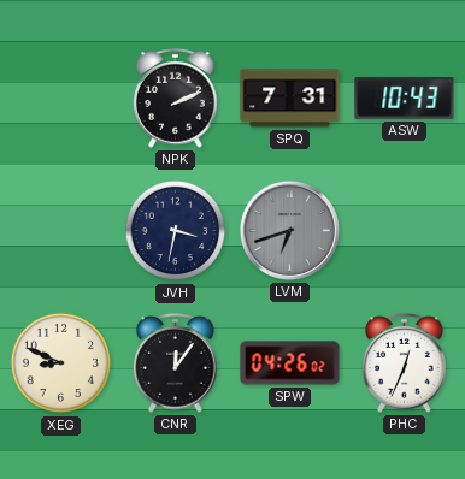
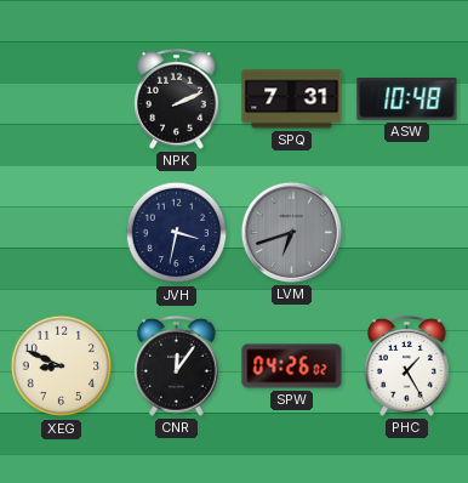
ASW: 10:43 -> 10:48 (407, 100)
PHC: 12:34 -> 1:25 (407, 366)
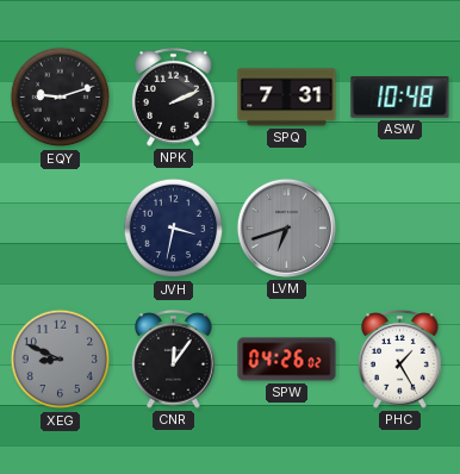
EQY: none -> 9:12 (61, 98)
XEG dial: cream -> grey (61, 360)
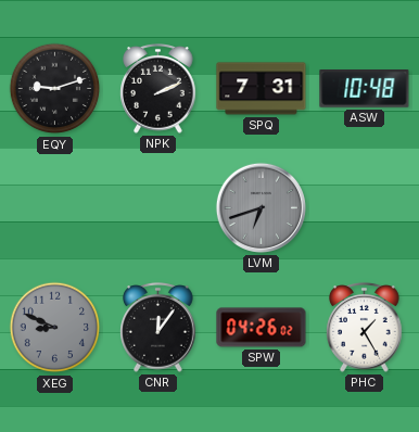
JVH: 3:32 -> none (174, 229)
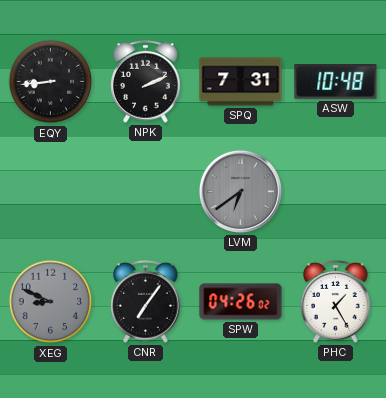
EQY: 9:12 -> 8:44 (51, 82)
LVM: 6:42 -> 6:39 (240, 191)
CNR: 12:06 -> 7:06 (146, 302)
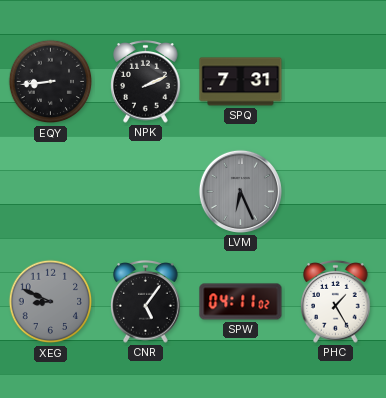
ASW: 10:48 -> none (336, 82)
LVM: 6:39 -> 6:26 (240, 191)
CNR: 7:06 -> 5:06 (146, 302)
SPW: 04:26 -> 04:11 (241, 302)
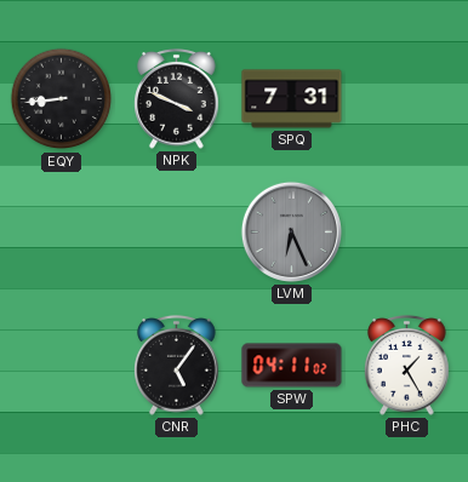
NPK: 2:11 -> 3:49 (177, 99)
XEG: 8:49 -> none (51, 302)
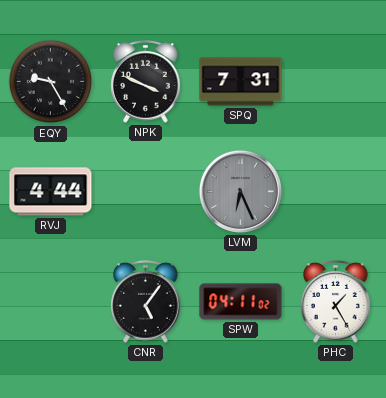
EQY: 8:44 -> 9:25 (51, 82)
RVJ: none -> 4:44 (51, 192)
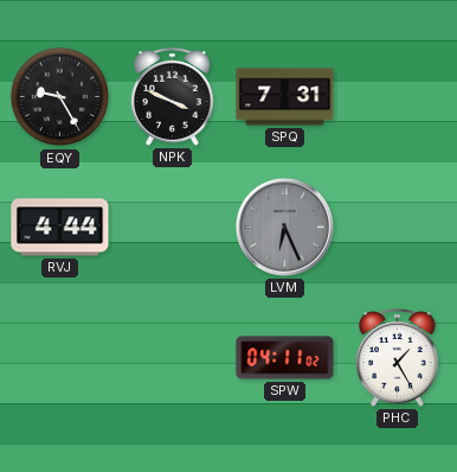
CNR: 5:06 -> none (146, 302)
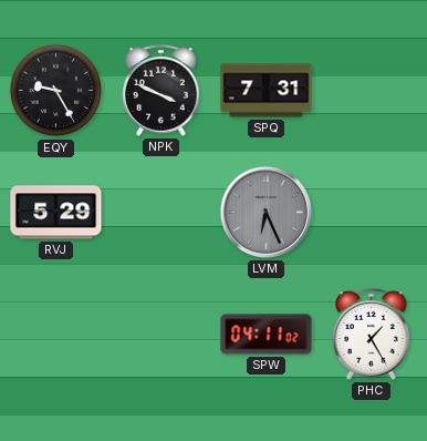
RVJ: 4:44 -> 5:29 (56, 213)
